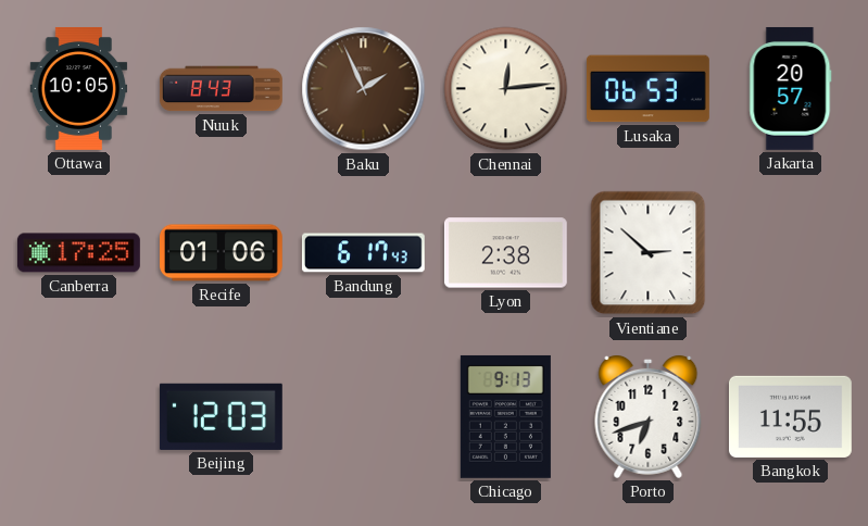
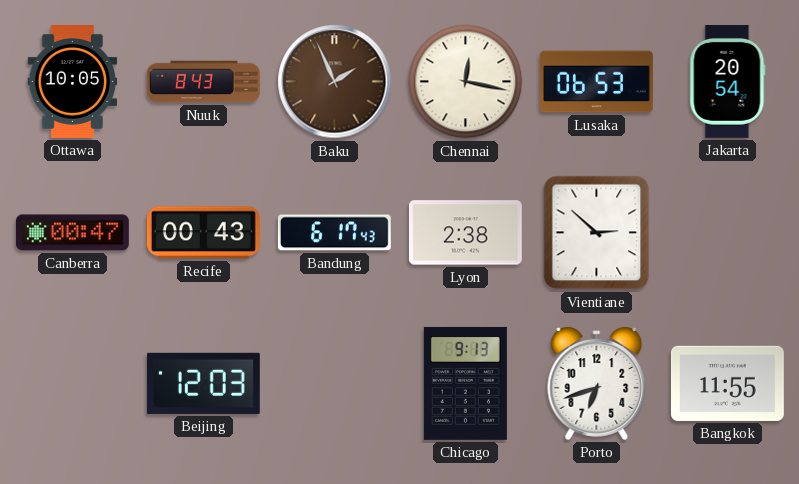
Chennai: 12:14 -> 12:17 (466, 82)
Jakarta: 20:57 -> 20:54 (728, 81)
Canberra: 17:25 -> 00:47 (72, 233)
Recife: 01:06 -> 00:43 (203, 233)
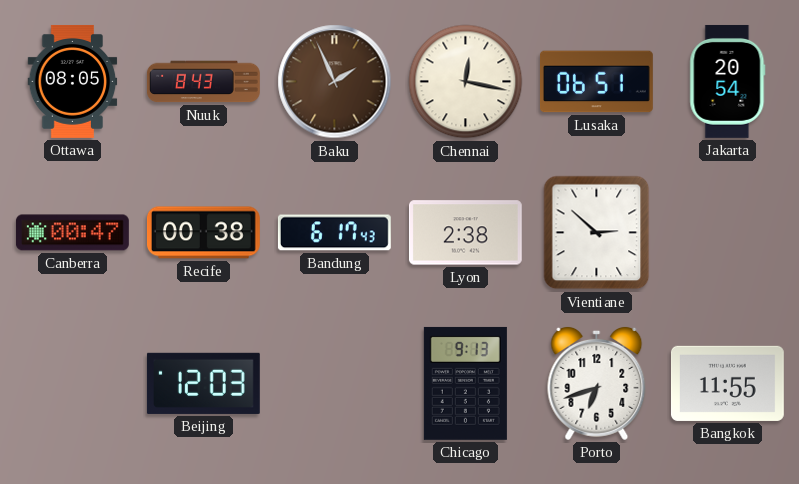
Ottawa: 10:05 -> 08:05 (73, 81)
Lusaka: 06:53 -> 06:51 (596, 82)
Recife: 00:43 -> 00:38 (203, 233)
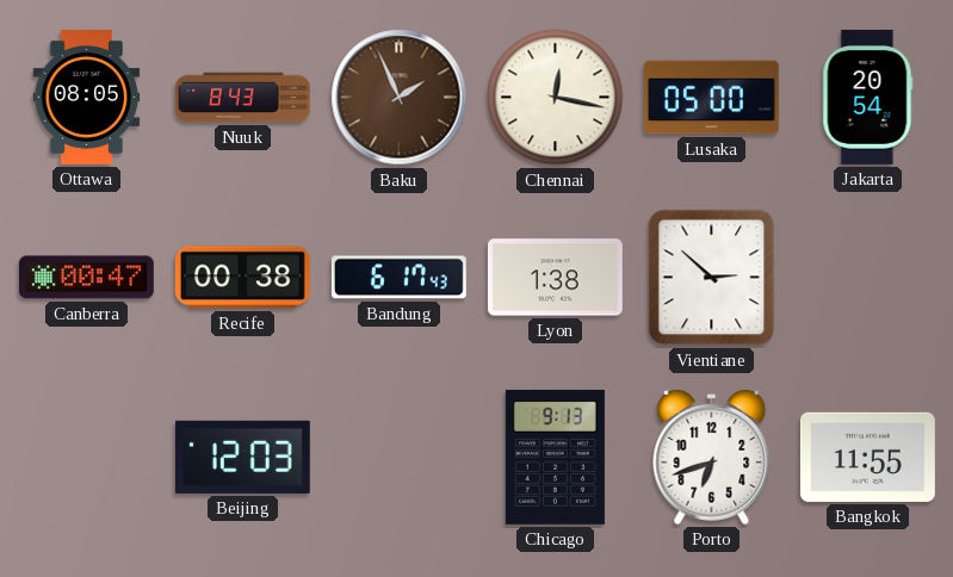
Lusaka: 06:51 -> 05:00 (711, 98)
Lyon: 2:38 -> 1:38 (555, 278)
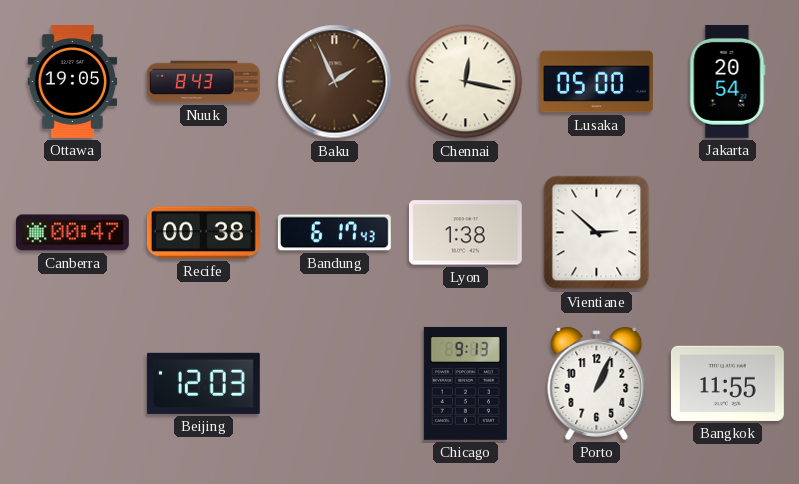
Ottawa: 08:05 -> 19:05 (73, 81)
Porto: 6:42 -> 1:04 (597, 383)
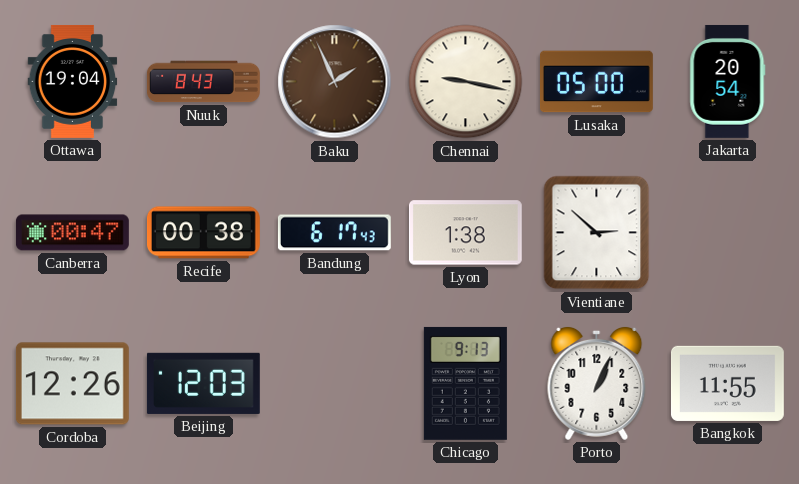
Ottawa: 19:05 -> 19:04 (73, 81)
Chennai: 12:17 -> 9:17 (466, 82)
Cordoba: none -> 12:26 (72, 384)
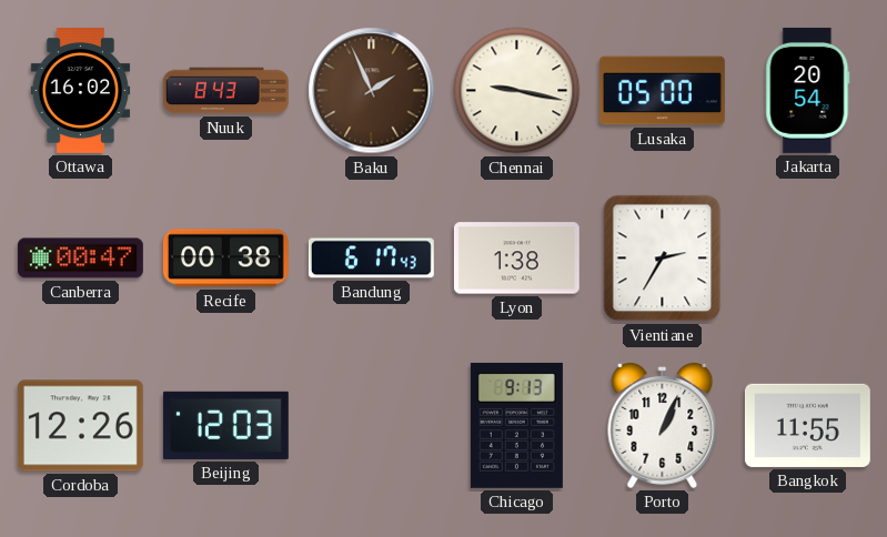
Ottawa: 19:04 -> 16:02 (81, 90)
Vientiane: 2:52 -> 2:35 (663, 259)
